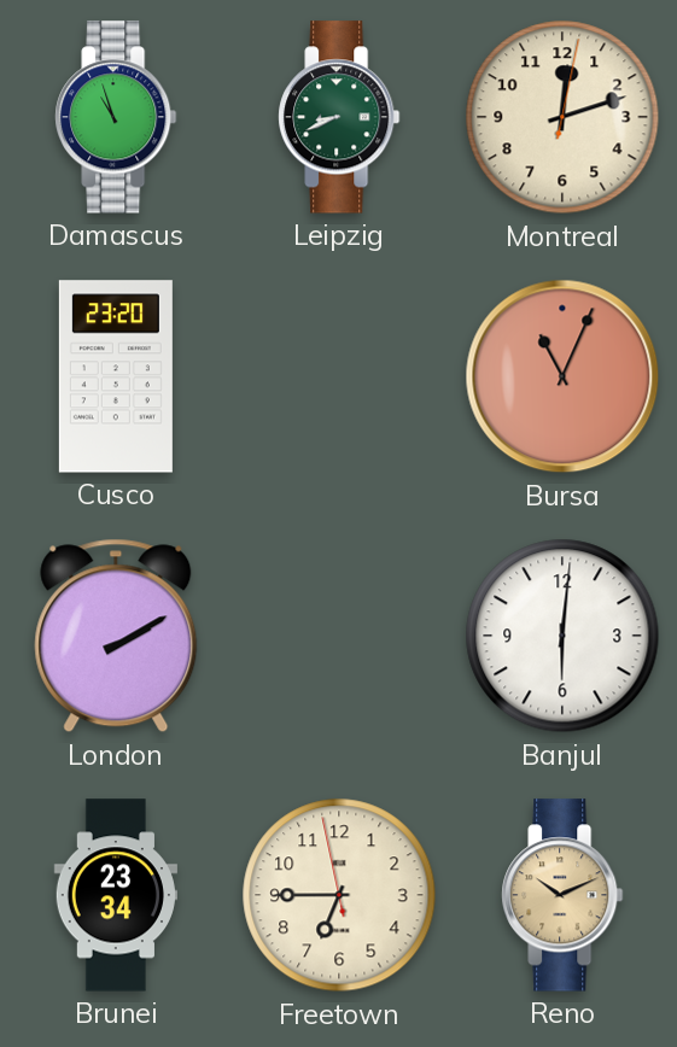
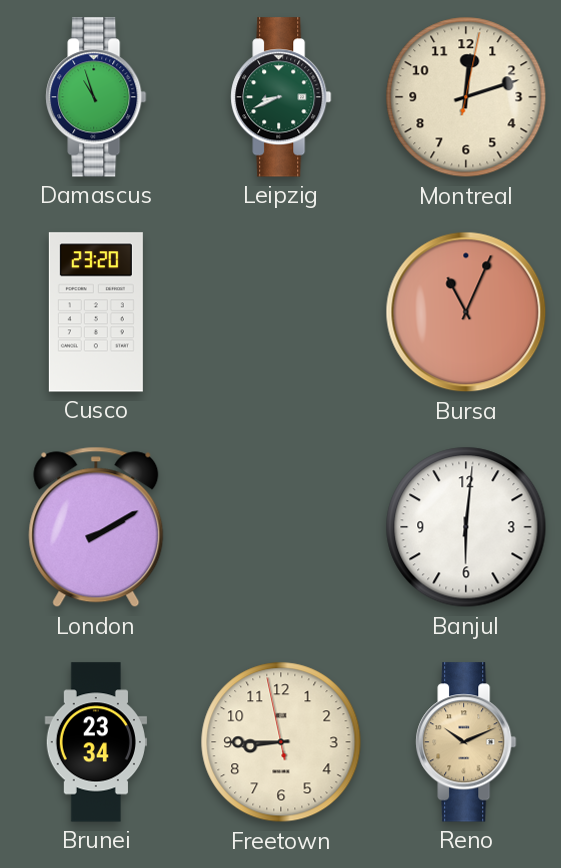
Freetown: 6:44 -> 8:44 (281, 742)
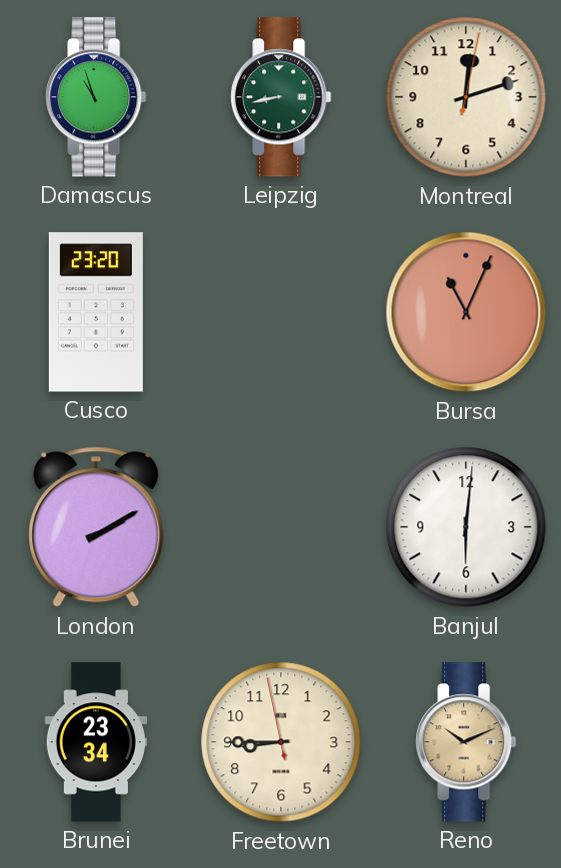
Leipzig: 8:41 -> 8:43 (281, 97)
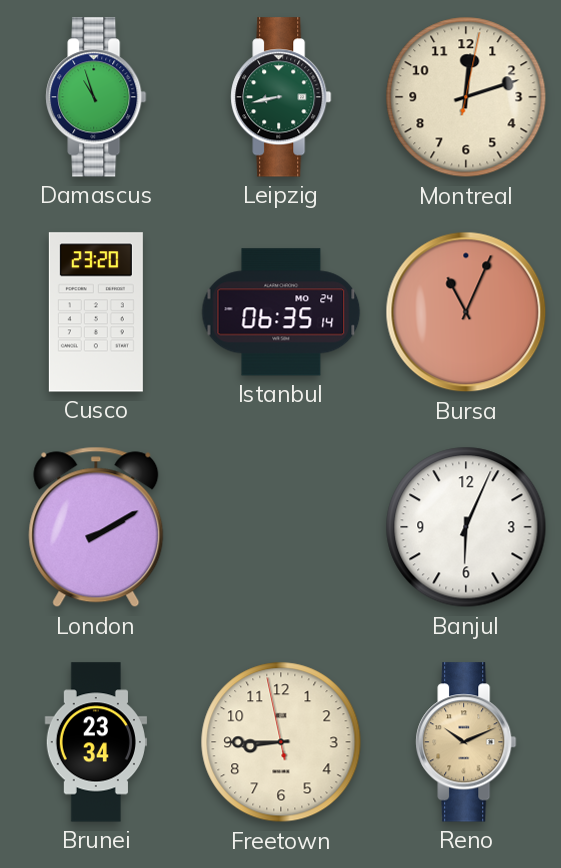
Istanbul: none -> 06:35 (281, 312)
Banjul: 6:01 -> 6:04 (466, 527)
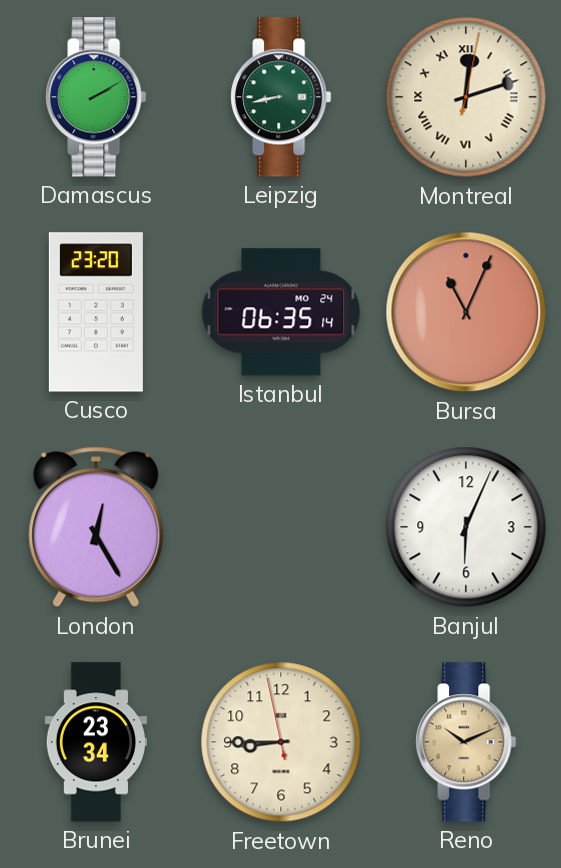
Damascus: 10:57 -> 2:10 (96, 97)
Montreal numerals: Arabic -> Roman (466, 97)
London: 2:10 -> 12:25 (96, 527)
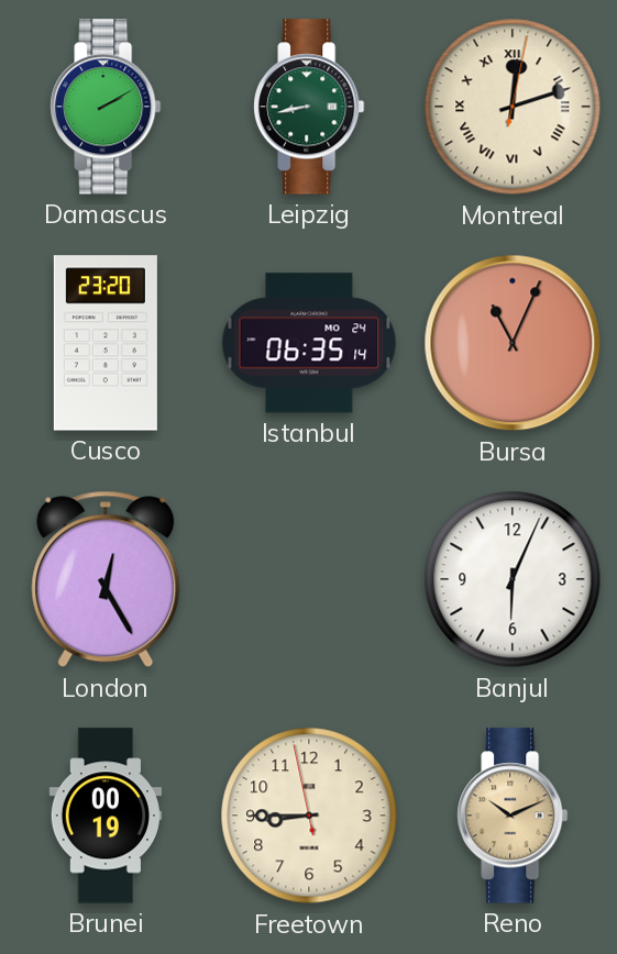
Brunei: 23:34 -> 00:19 (104, 816)
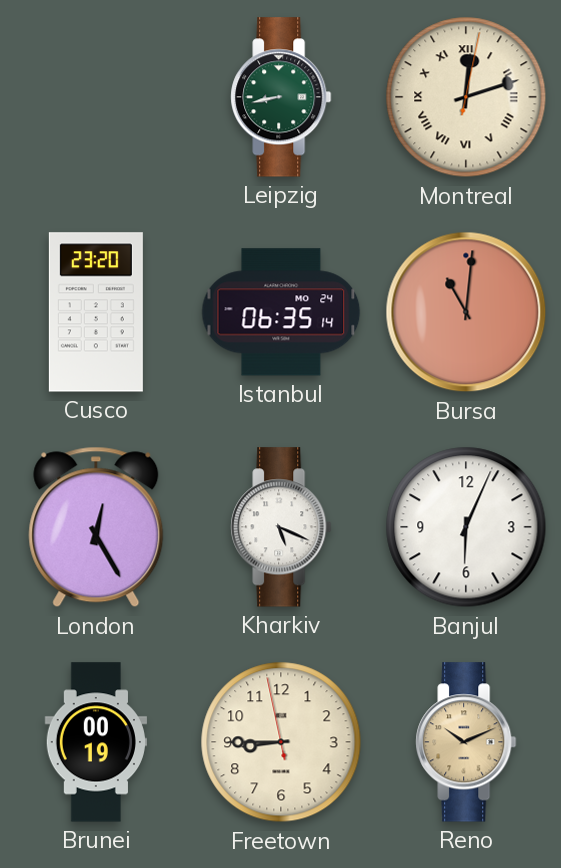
Damascus: 2:10 -> none (106, 107)
Bursa: 11:04 -> 11:01 (466, 312)
Kharkiv: none -> 5:19 (281, 527)
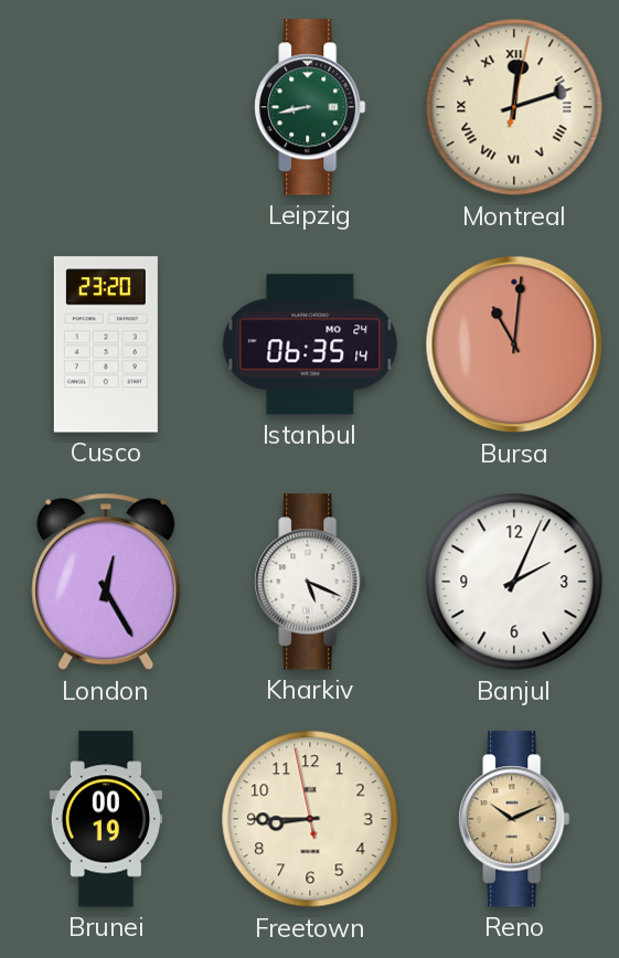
Banjul: 6:04 -> 2:04 (514, 582)
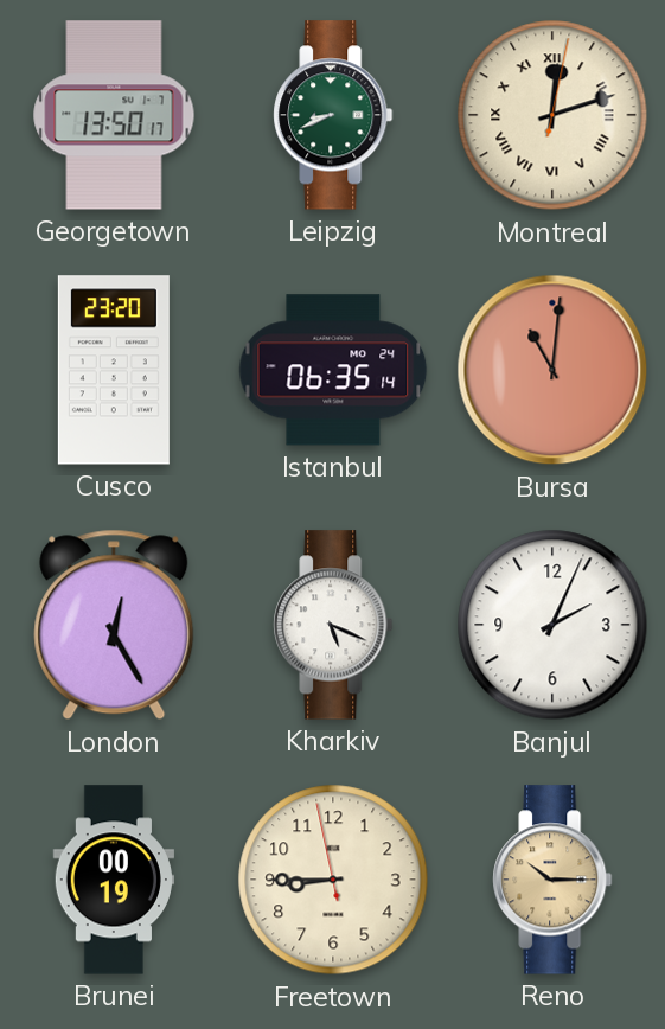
Georgetown: none -> 13:50 (114, 115)
Leipzig: 8:43 -> 8:41 (333, 115)
Reno: 10:11 -> 10:15 (552, 880)
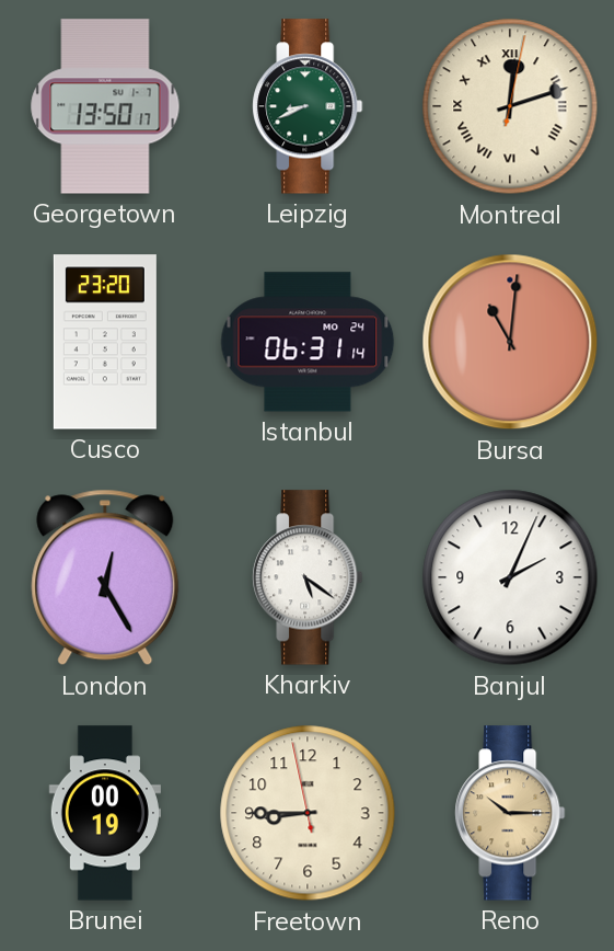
Istanbul: 06:35 -> 06:31 (308, 342)
Kharkiv: 5:19 -> 5:21 (308, 577)
